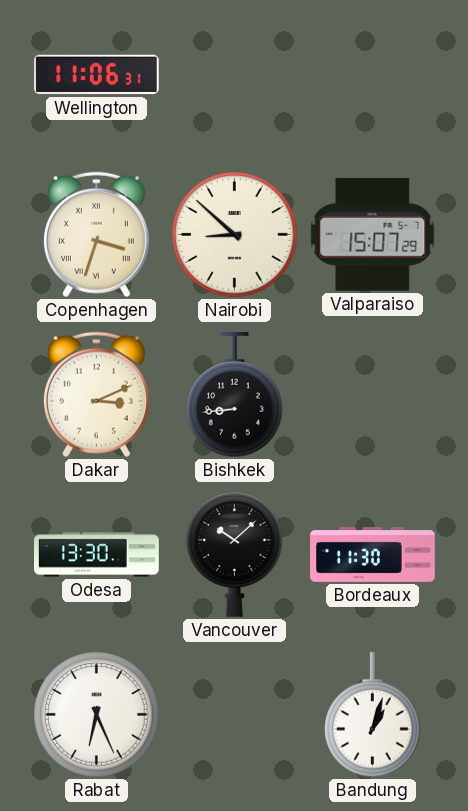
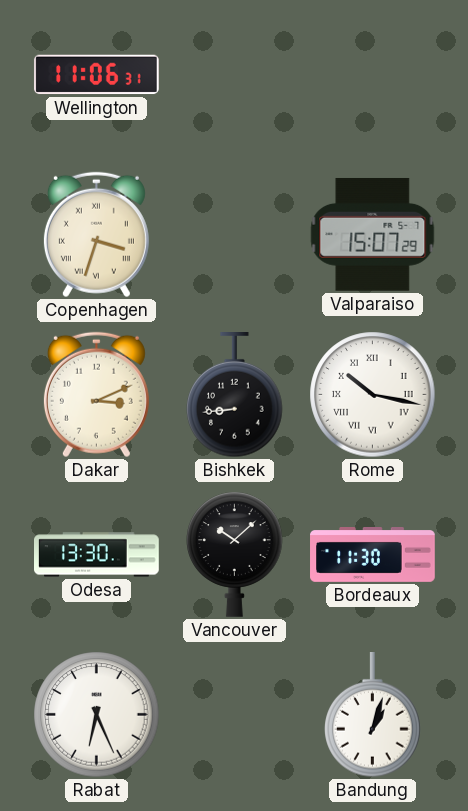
Nairobi: 8:52 -> none (235, 235)
Rome: none -> 10:17 (373, 395)
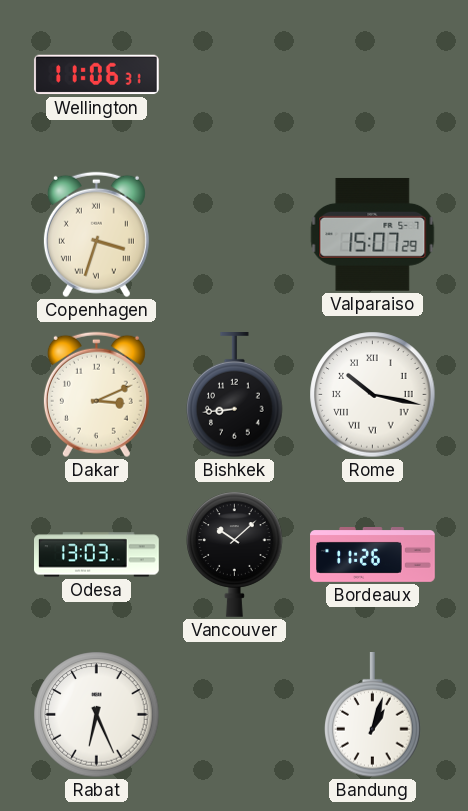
Odesa: 13:30 -> 13:03 (97, 555)
Bordeaux: 11:30 -> 11:26 (373, 555)
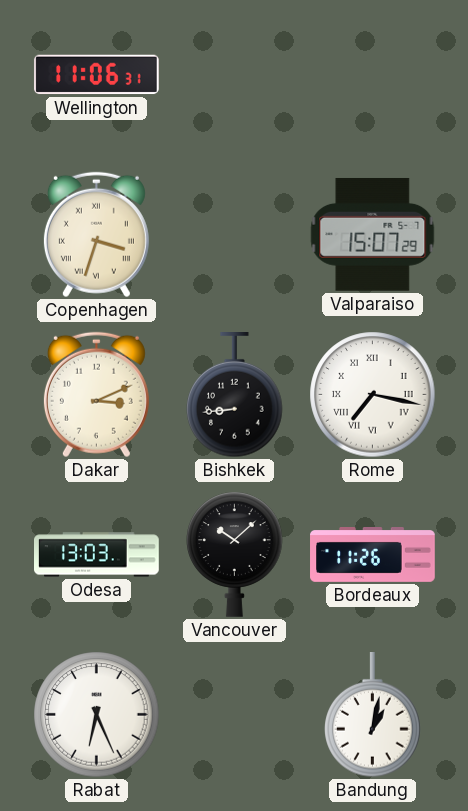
Rome: 10:17 -> 7:17 (373, 395)
Bandung: 1:03 -> 1:02 (373, 716)
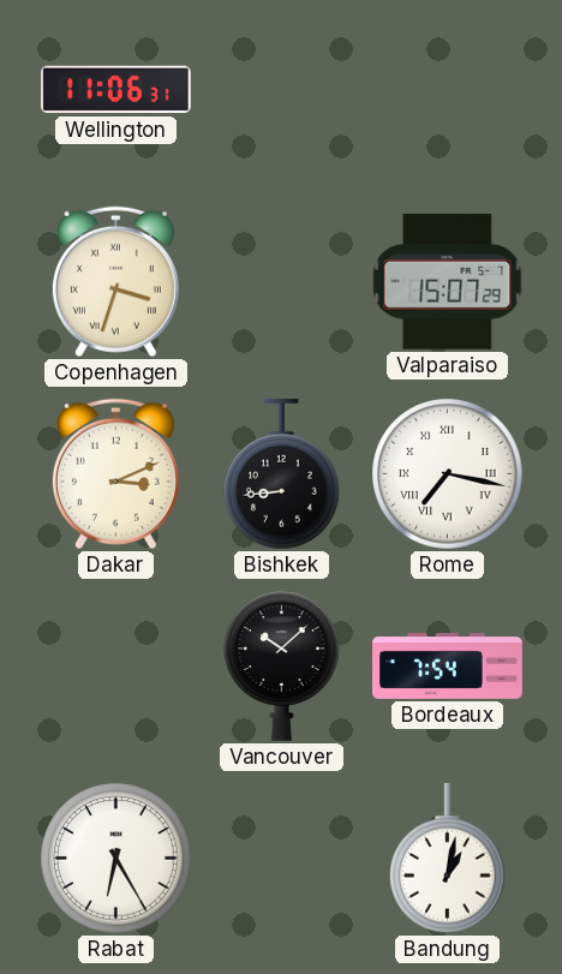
Odesa: 13:03 -> none (97, 555)
Bordeaux: 11:26 -> 7:54 (448, 667)
Rabat: 6:26 -> 6:25 (116, 859)
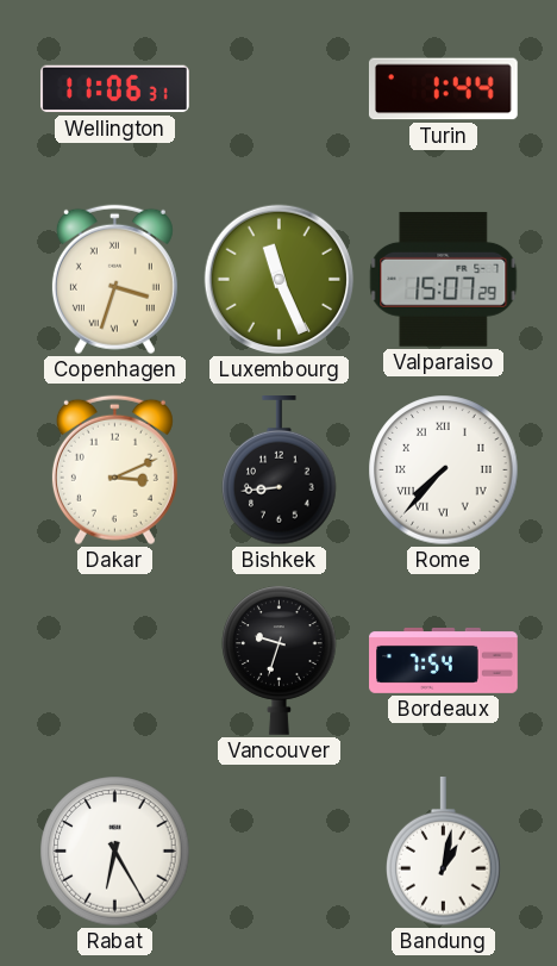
Turin: none -> 1:44 (443, 89)
Luxembourg: none -> 11:26 (280, 280)
Rome: 7:17 -> 7:37 (444, 470)
Vancouver: 10:08 -> 9:33 (280, 660)
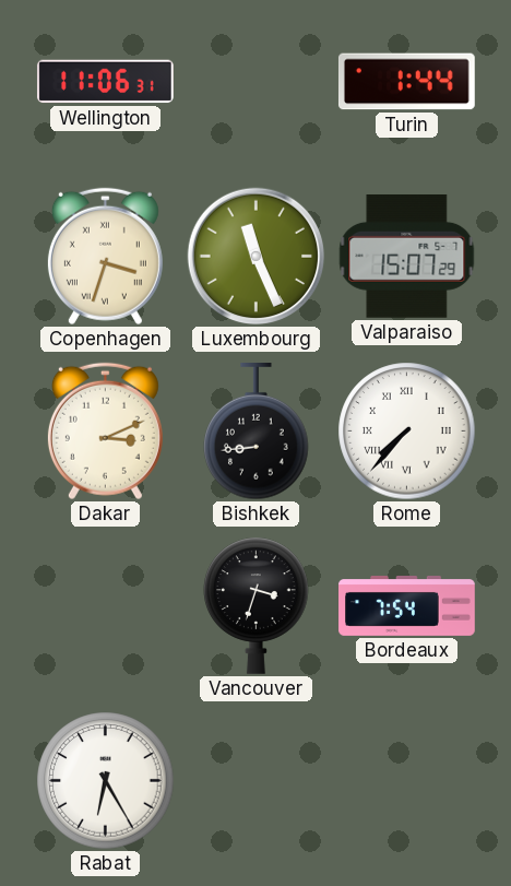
Vancouver: 9:33 -> 3:33 (257, 605)
Bandung: 1:02 -> none (444, 853)
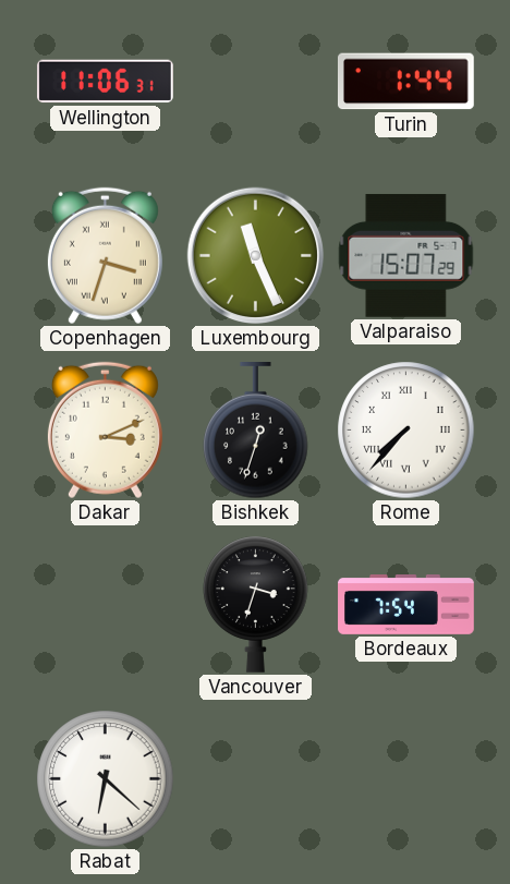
Bishkek: 8:44 -> 12:33 (256, 432)
Rabat: 6:25 -> 6:22 (106, 779)
